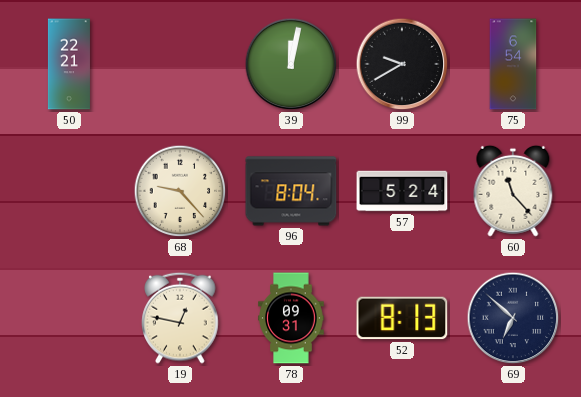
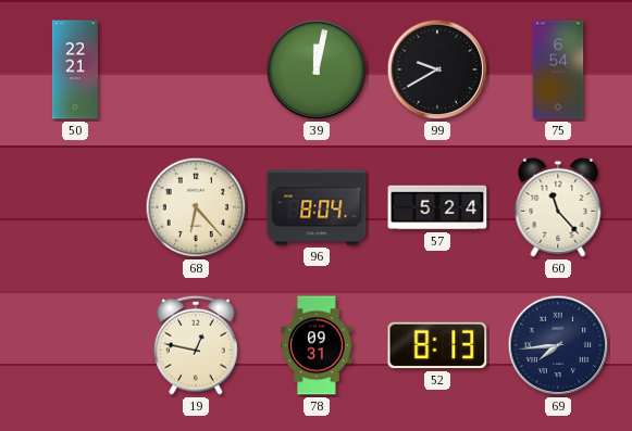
68: 9:23 -> 6:23 (196, 207)
69: 6:52 -> 7:44 (558, 345)
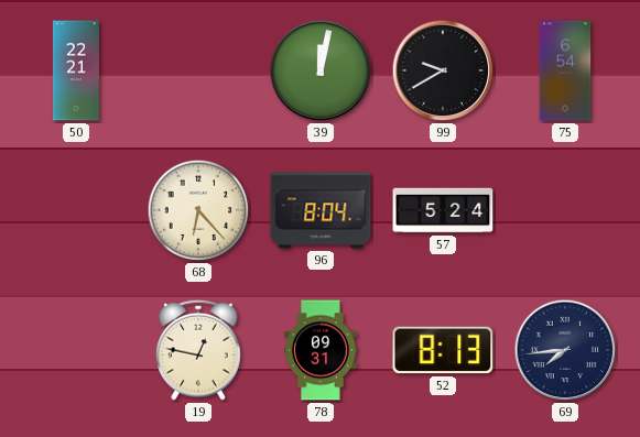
60: 11:23 -> none (558, 207)
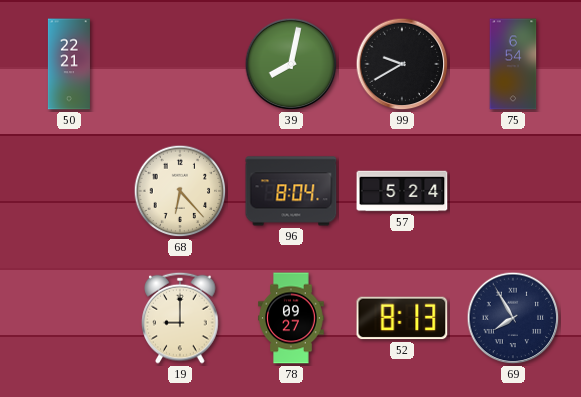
39: 12:02 -> 8:02 (291, 64)
19: 12:47 -> 9:00 (180, 318)
78: 09:31 -> 09:27 (291, 318)
69: 7:44 -> 7:55 (513, 318)
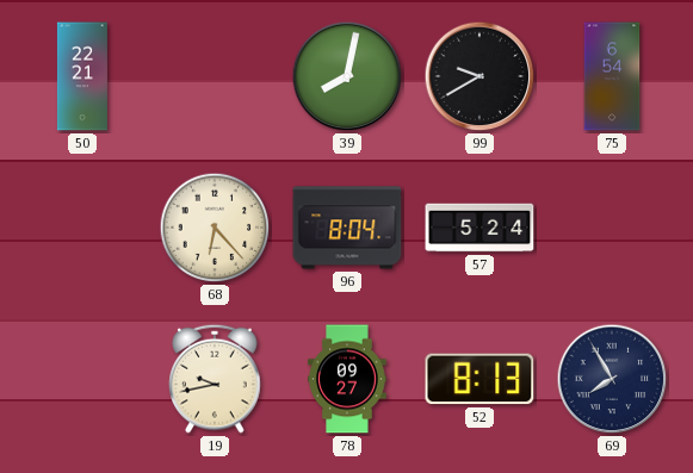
19: 9:00 -> 9:43 (215, 379)
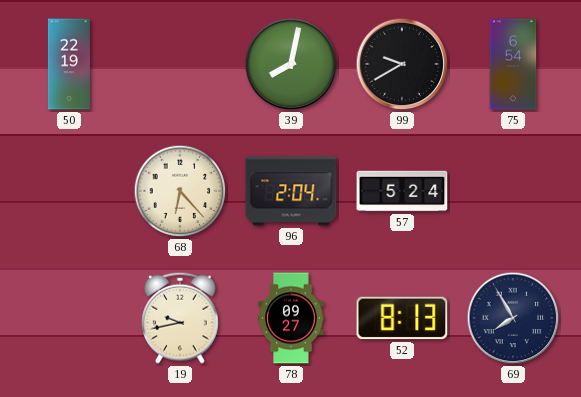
50: 22:21 -> 22:19 (69, 64)
96: 8:04 -> 2:04 (291, 191)
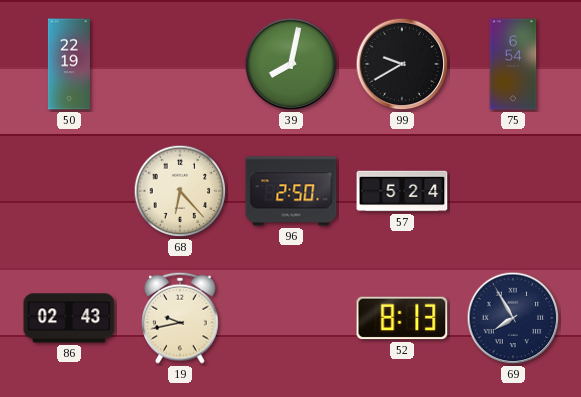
96: 2:04 -> 2:50 (291, 191)
86: none -> 02:43 (69, 318)
78: 09:27 -> none (291, 318)
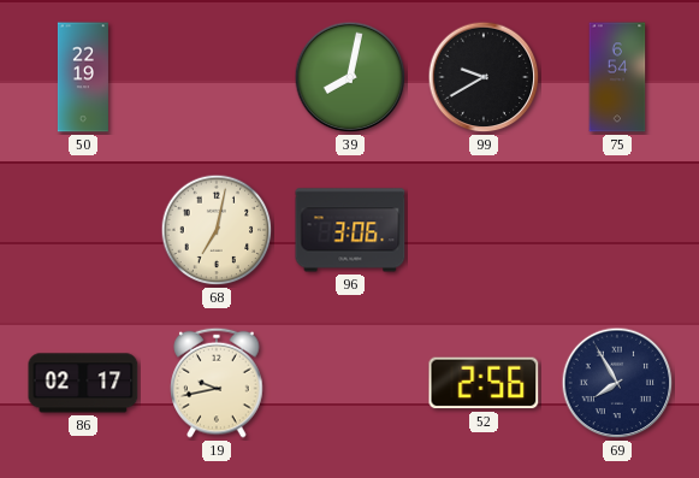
68: 6:23 -> 7:02 (217, 230)
96: 2:50 -> 3:06 (350, 230)
57: 5:24 -> none (402, 191)
86: 02:43 -> 02:17 (83, 383)
52: 8:13 -> 2:56 (484, 383)
